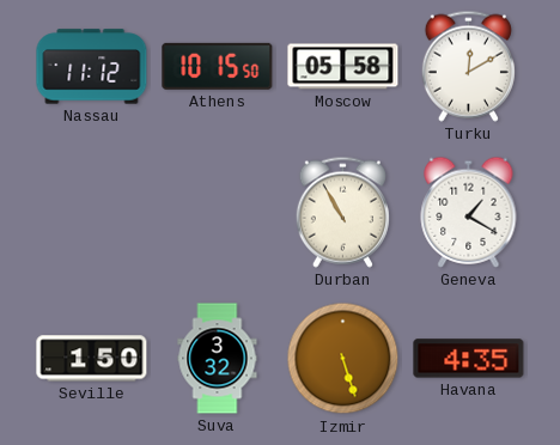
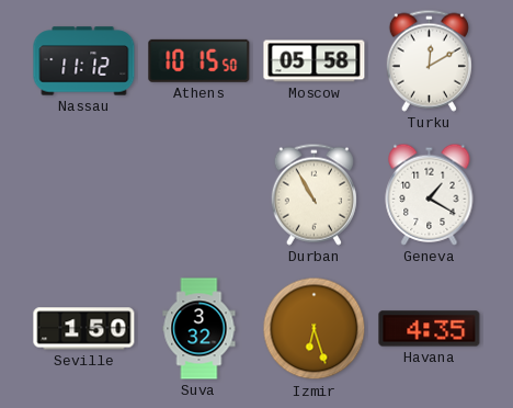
Izmir: 5:27 -> 6:27 (315, 329)
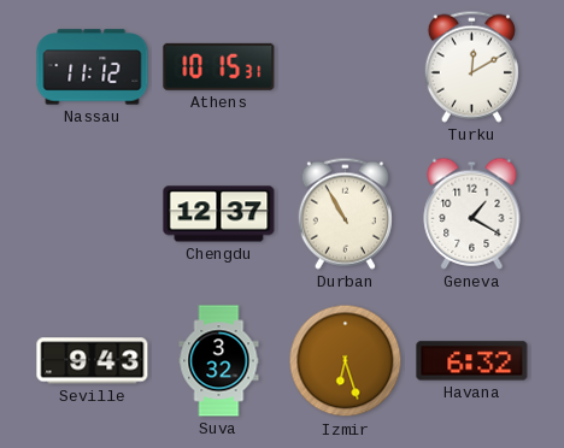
Athens: 10:15:50 -> 10:15:31 (219, 66)
Moscow: 05:58 -> none (315, 61)
Chengdu: none -> 12:37 (219, 214)
Seville: 1:50 -> 9:43 (93, 361)
Havana: 4:35 -> 6:32 (472, 361)
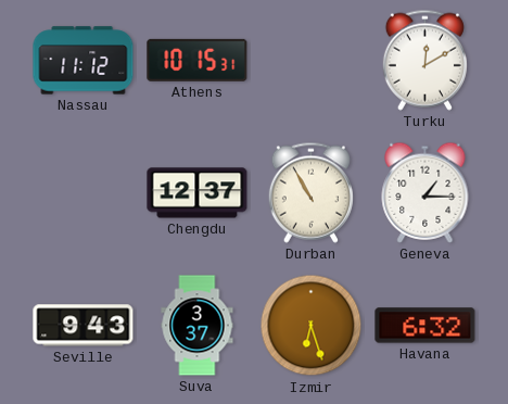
Geneva: 1:20 -> 1:15 (426, 192)
Suva: 3:32 -> 3:37 (198, 326)
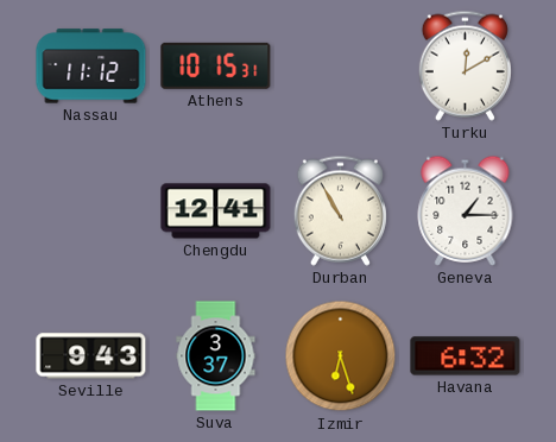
Chengdu: 12:37 -> 12:41 (216, 211)
